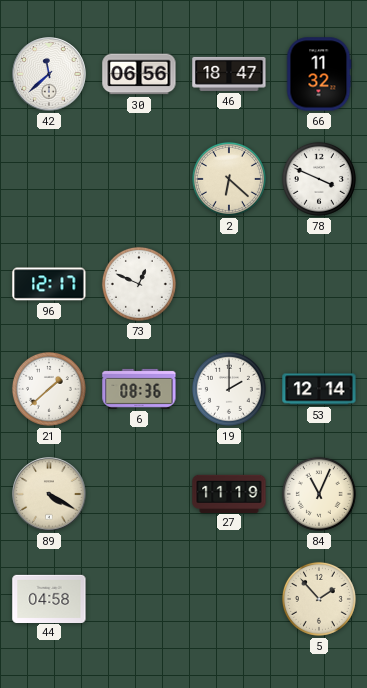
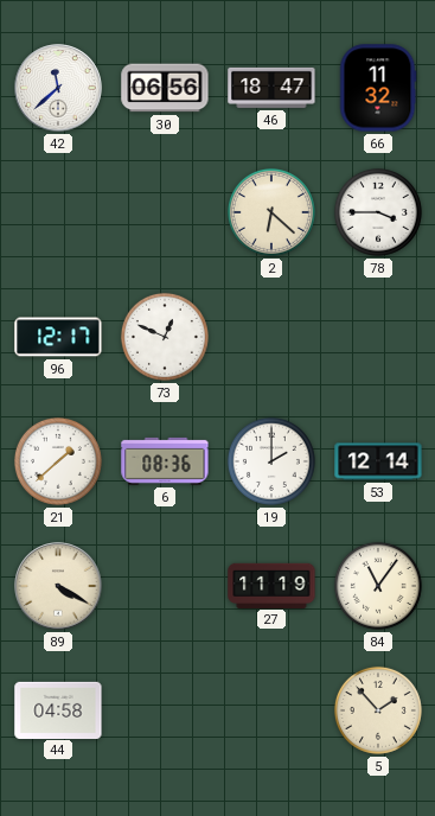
78: 3:49 -> 3:45 (378, 212)
84: 11:04 -> 11:06 (378, 586)
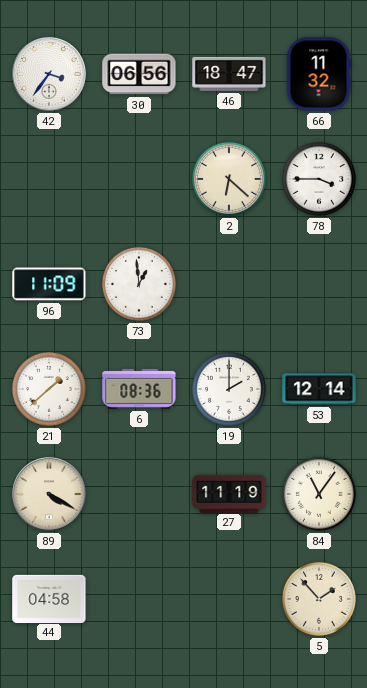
42: 11:38 -> 3:36 (49, 74)
96: 12:17 -> 11:09 (49, 284)
73: 12:49 -> 12:59 (139, 284)
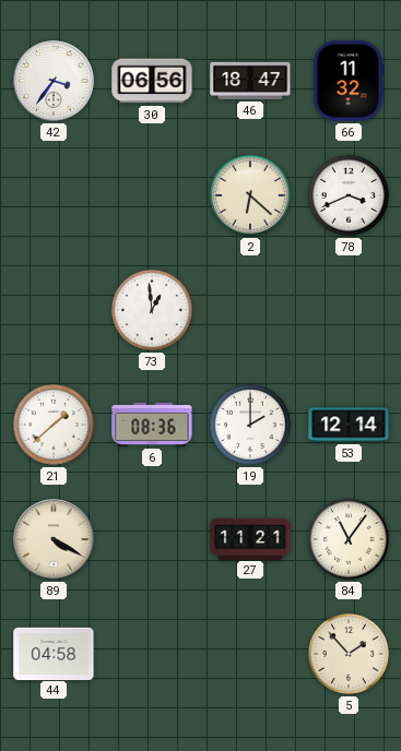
78: 3:45 -> 3:41 (349, 195)
96: 11:09 -> none (49, 284)
27: 11:19 -> 11:21 (250, 538)
